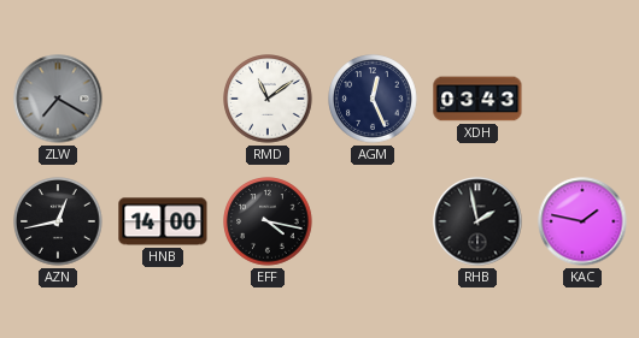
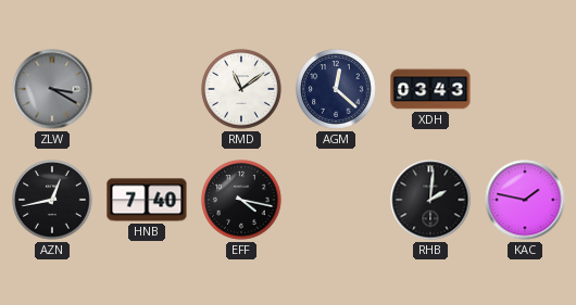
ZLW: 7:20 -> 3:20 (52, 89)
AGM: 12:26 -> 12:22 (336, 89)
HNB: 14:00 -> 7:40 (147, 200)
RHB: 1:58 -> 2:01 (430, 200)
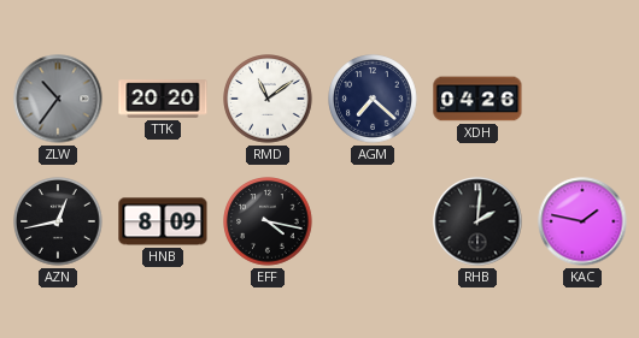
ZLW: 3:20 -> 10:36 (58, 99)
TTK: none -> 20:20 (163, 99)
AGM: 12:22 -> 7:22 (373, 99)
XDH: 03:43 -> 04:26 (477, 99)
HNB: 7:40 -> 8:09 (163, 221)
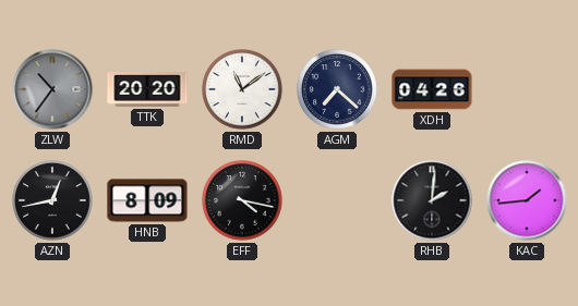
KAC: 1:47 -> 1:44 (527, 200)
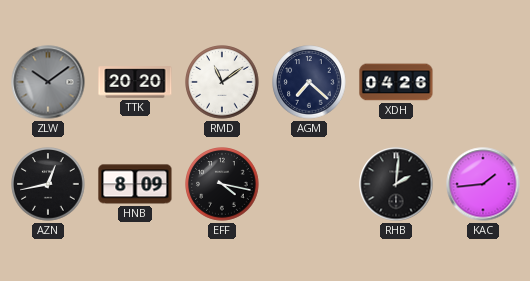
ZLW: 10:36 -> 10:09 (48, 82)
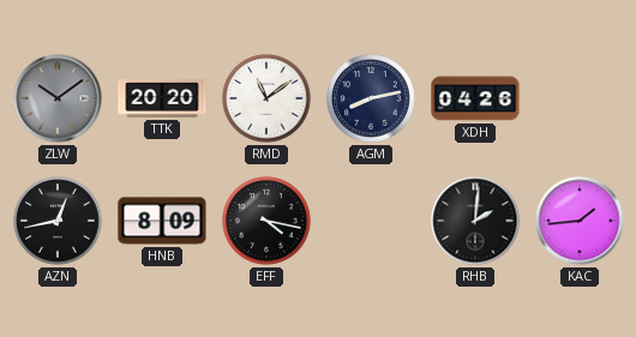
AGM: 7:22 -> 8:13 (371, 98)
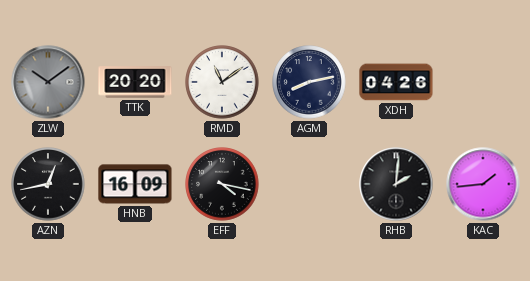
HNB: 8:09 -> 16:09 (135, 184)
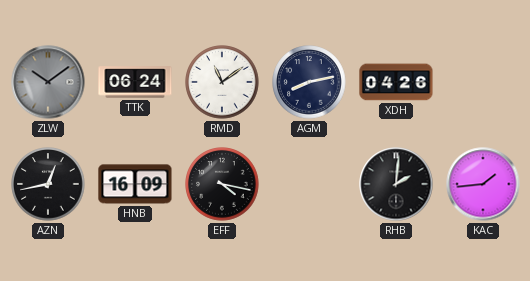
TTK: 20:20 -> 06:24 (135, 82)
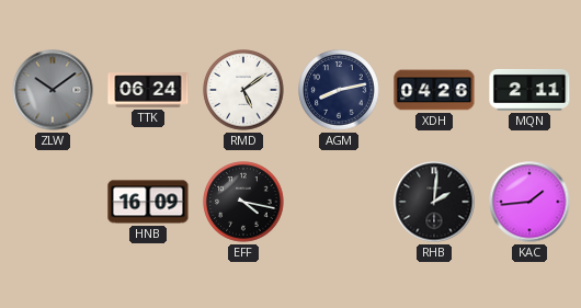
RMD: 11:09 -> 5:09 (243, 90)
MQN: none -> 2:11 (529, 90)
AZN: 12:43 -> none (48, 184)
